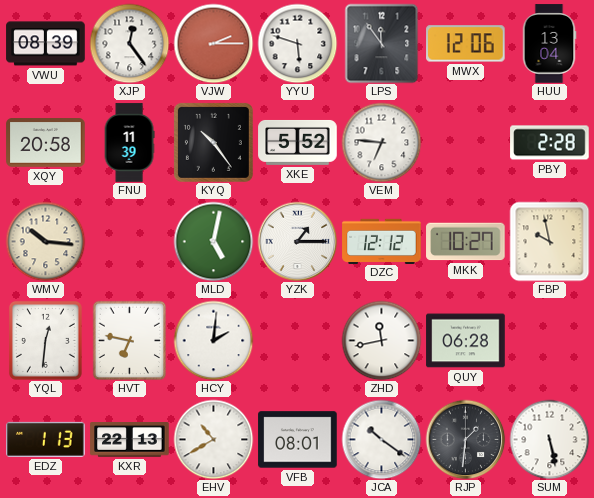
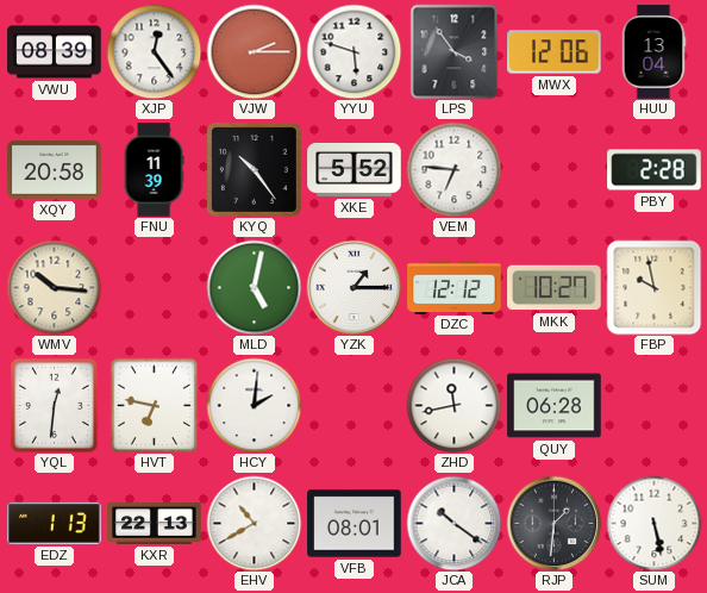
LPS: 11:54 -> 3:54 (455, 51)
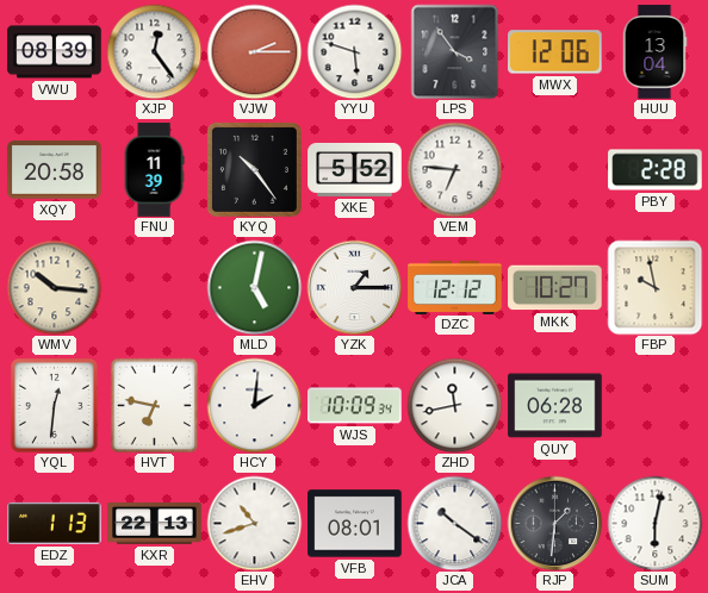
WJS: none -> 10:09 (355, 406)
EHV: 10:40 -> 10:42 (254, 523)
SUM: 5:28 -> 6:02 (654, 523)
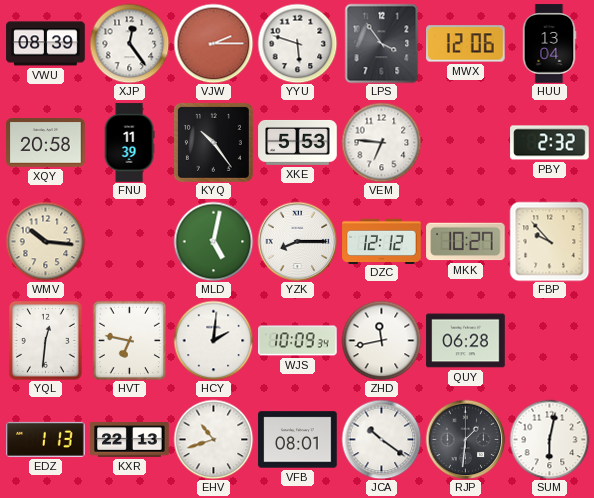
XKE: 5:52 -> 5:53 (298, 142)
PBY: 2:28 -> 2:32 (550, 143)
YZK: 1:15 -> 8:15 (297, 241)
FBP: 9:58 -> 9:53 (549, 241)
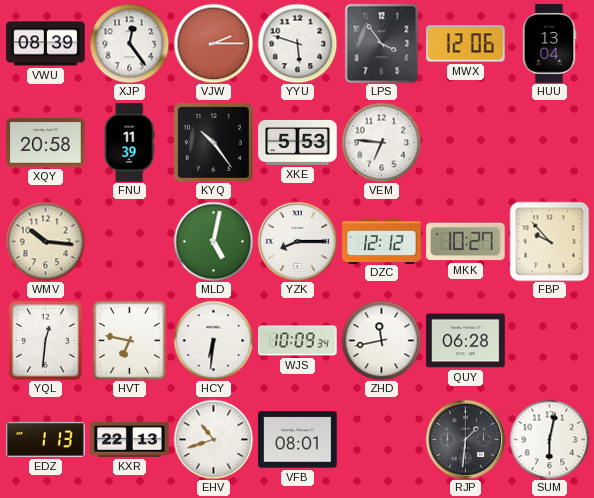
PBY: 2:32 -> none (550, 143)
HCY: 2:01 -> 6:31 (213, 340)
JCA: 10:21 -> none (381, 439)
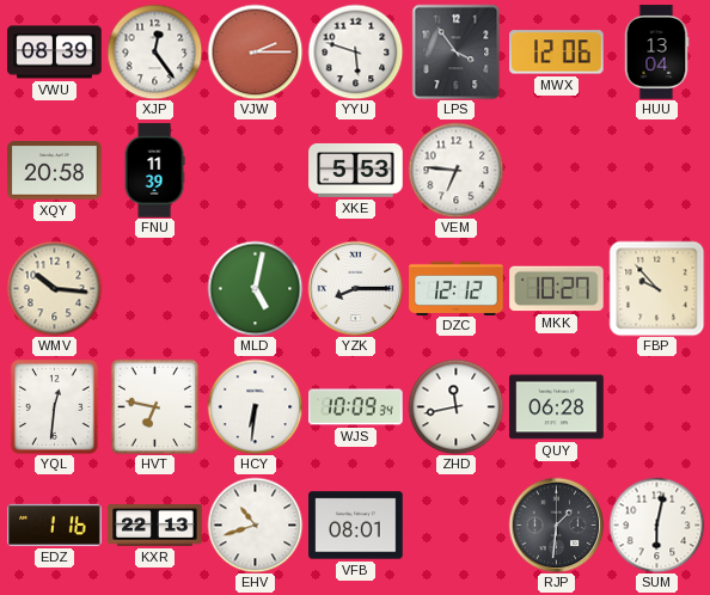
KYQ: 10:24 -> none (213, 142)
EDZ: 1:13 -> 1:16 (55, 525)
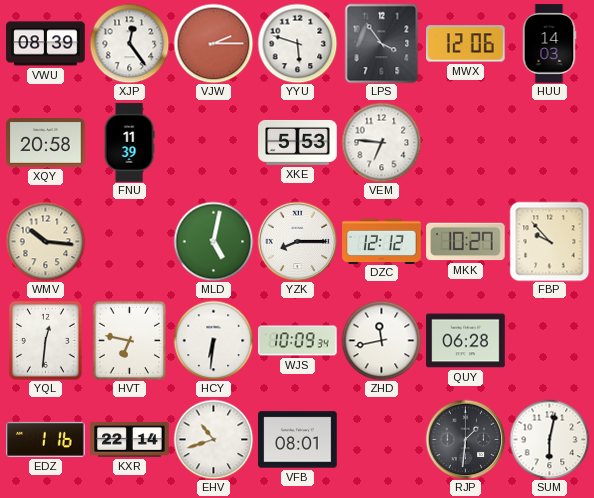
HUU: 13:04 -> 14:03 (549, 44)
KXR: 22:13 -> 22:14 (130, 440)
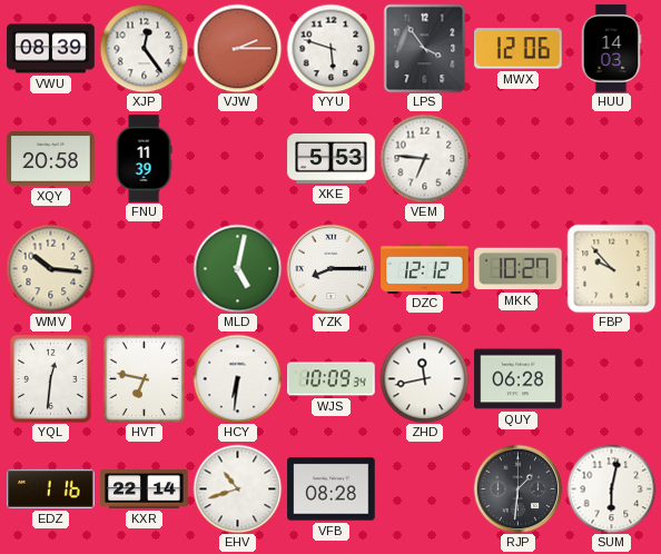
VFB: 08:01 -> 08:28 (332, 489)
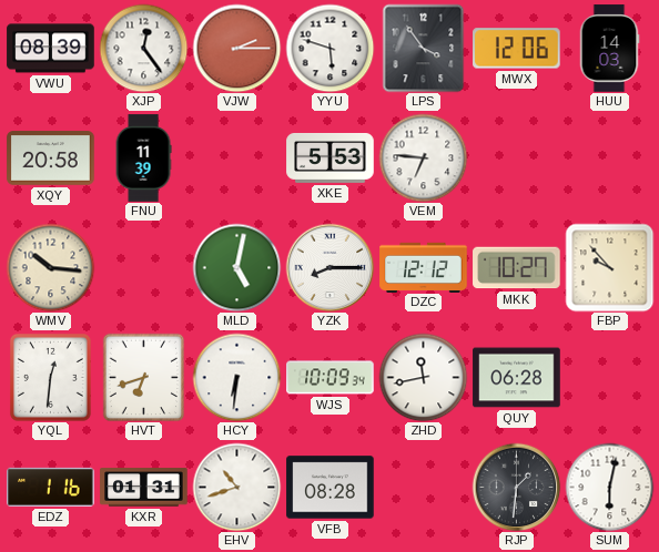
HVT: 6:47 -> 6:42 (144, 377)
KXR: 22:14 -> 01:31 (144, 488)
